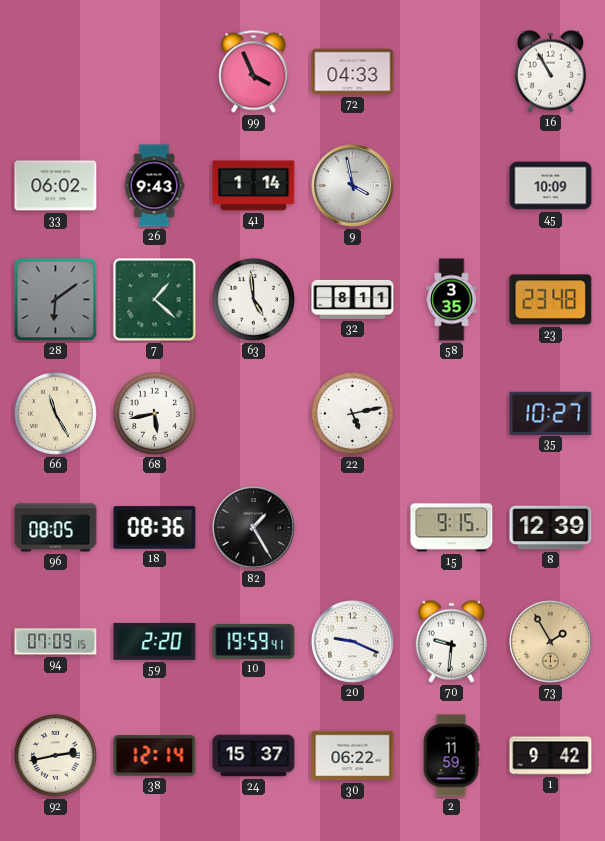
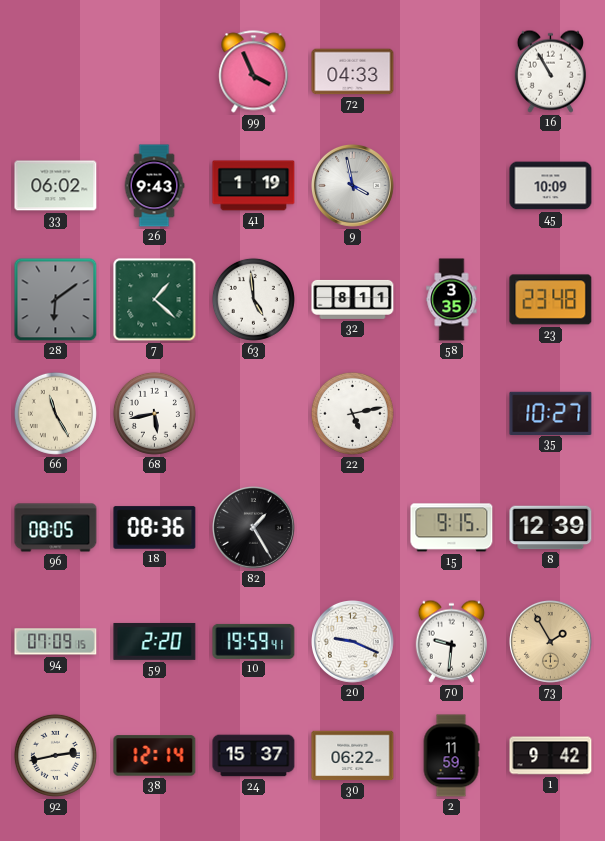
41: 1:14 -> 1:19 (254, 186)
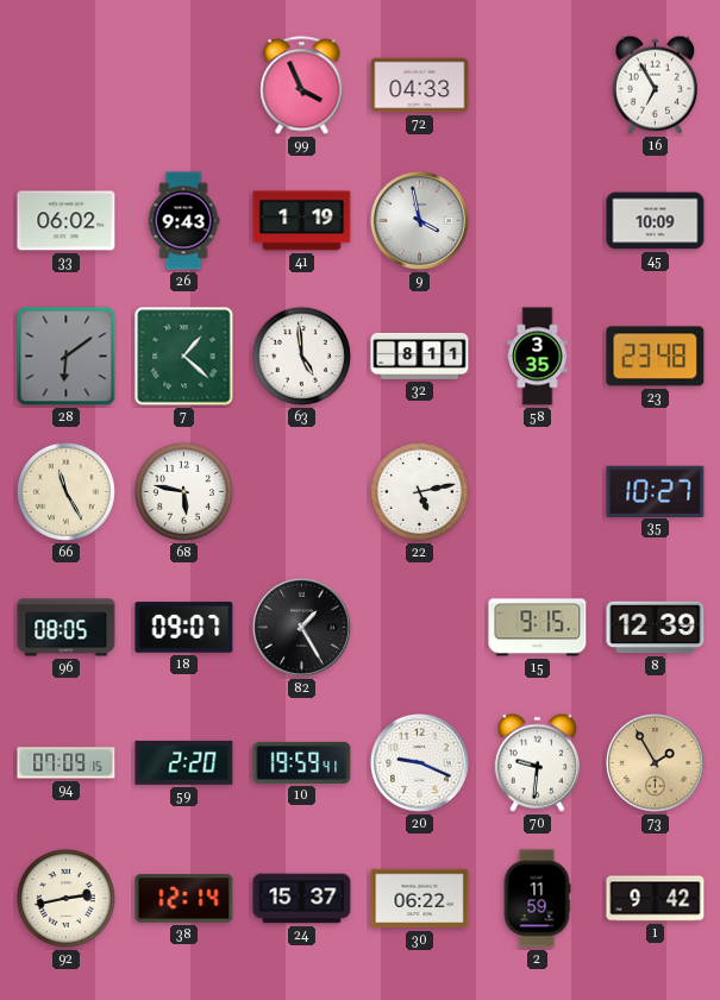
16: 10:55 -> 6:55 (655, 84)
68: 5:43 -> 5:47 (183, 491)
18: 08:36 -> 09:07 (184, 628)
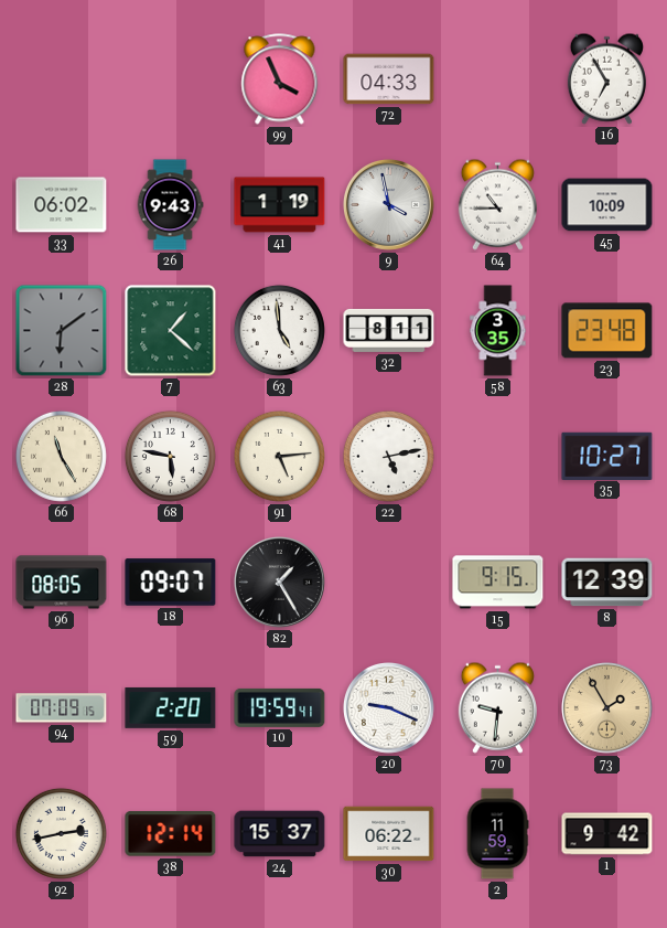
64: none -> 10:45 (497, 204)
91: none -> 5:14 (279, 456)
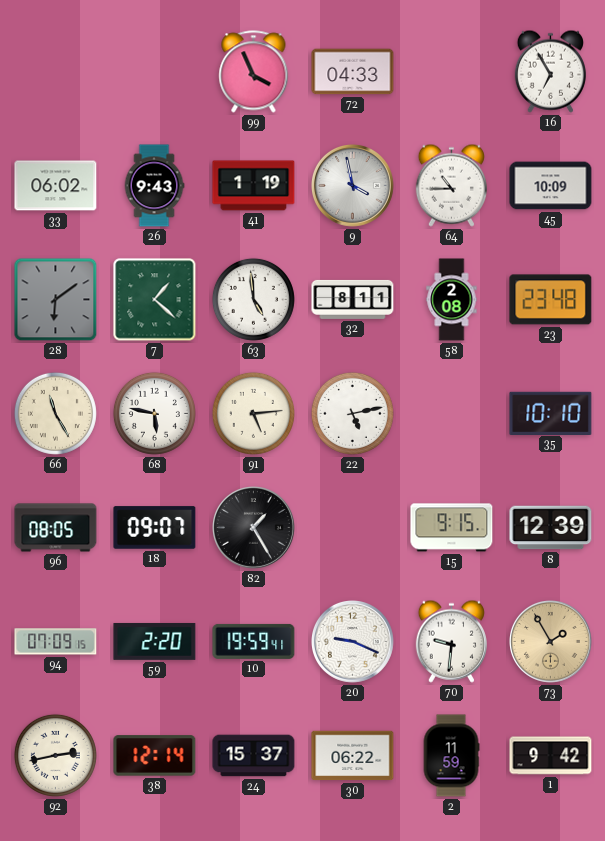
58: 3:35 -> 2:08 (452, 300)
35: 10:27 -> 10:10 (551, 413)
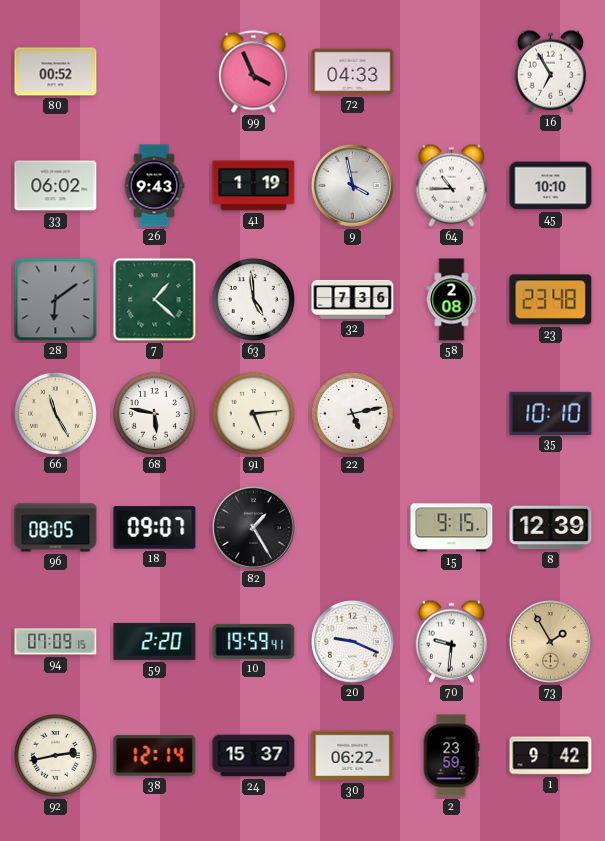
80: none -> 00:52 (56, 72)
45: 10:09 -> 10:10 (551, 186)
32: 8:11 -> 7:36 (353, 299)
2: 11:59 -> 23:59 (451, 756)
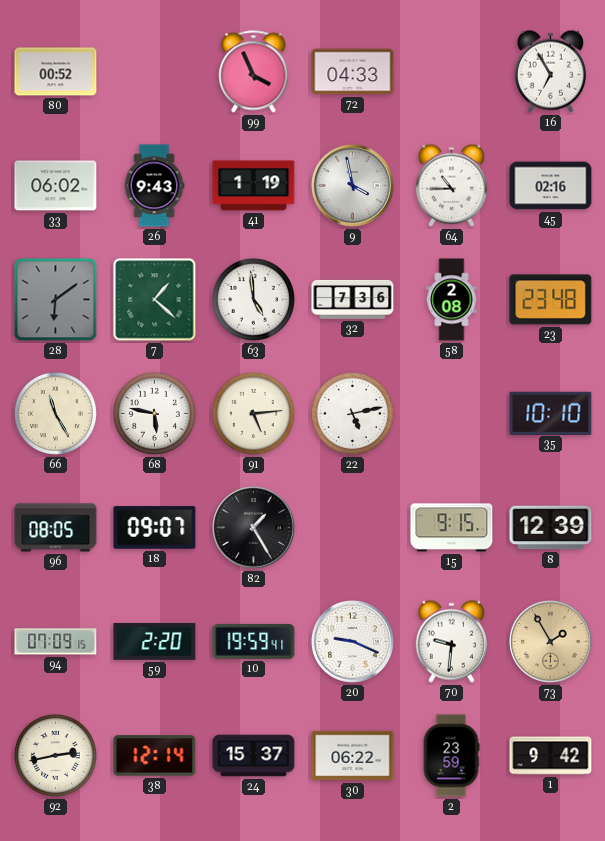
45: 10:10 -> 02:16 (551, 186)
